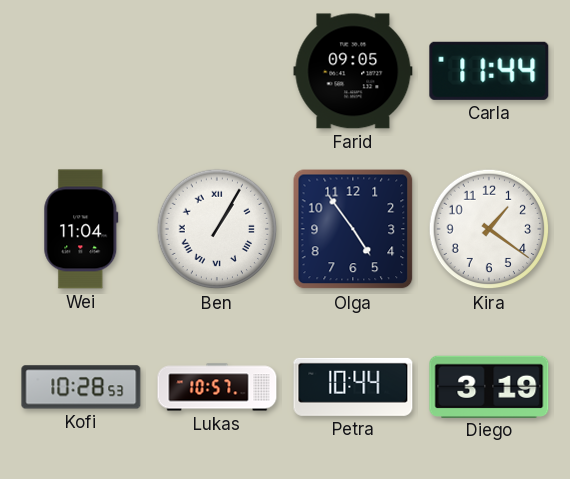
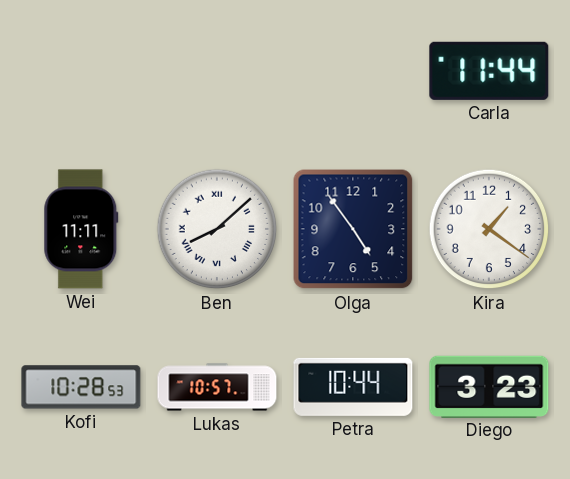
Farid: 09:05 -> none (353, 71)
Wei: 11:04 -> 11:11 (81, 229)
Ben: 1:05 -> 8:08 (217, 229)
Diego: 3:19 -> 3:23 (489, 386)
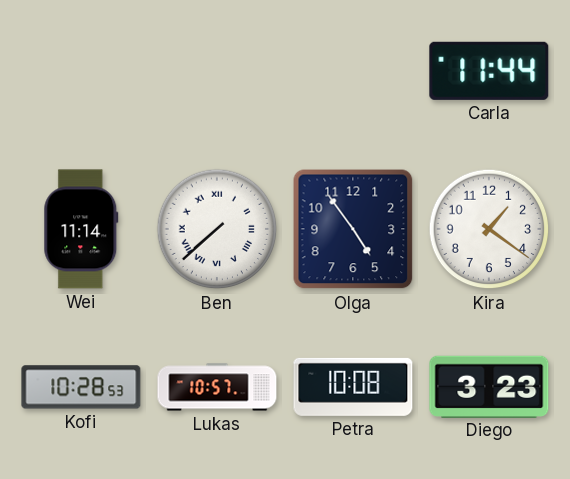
Wei: 11:11 -> 11:14 (81, 229)
Ben: 8:08 -> 7:38 (217, 229)
Petra: 10:44 -> 10:08 (353, 387)
